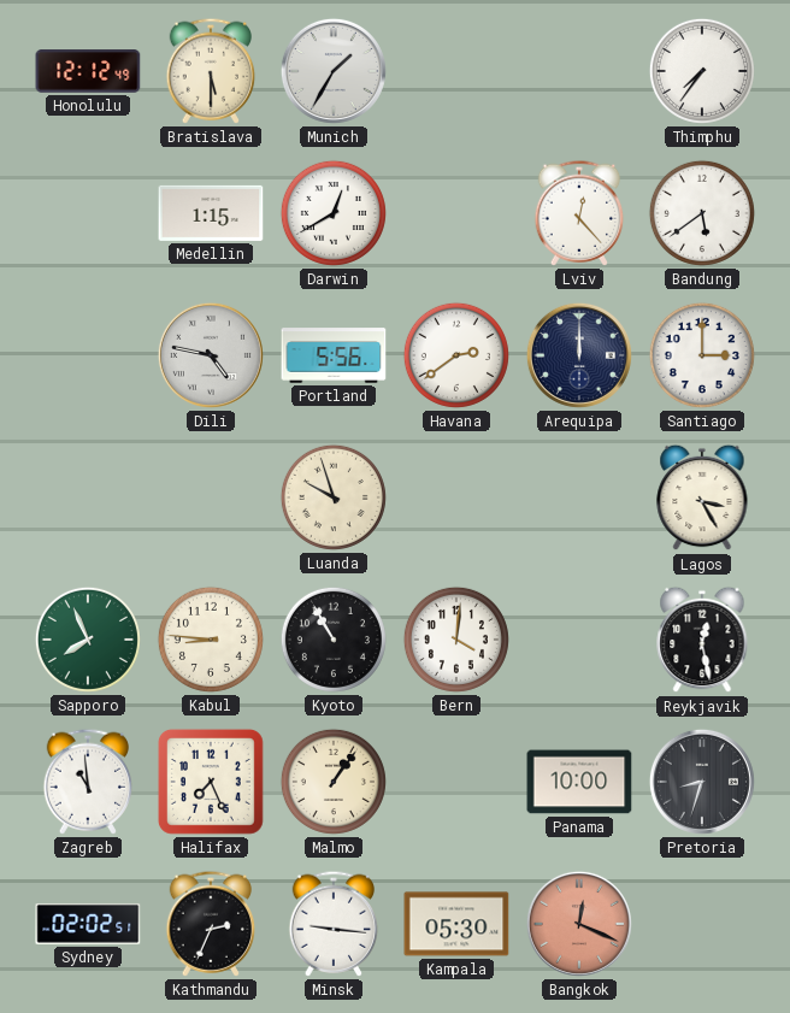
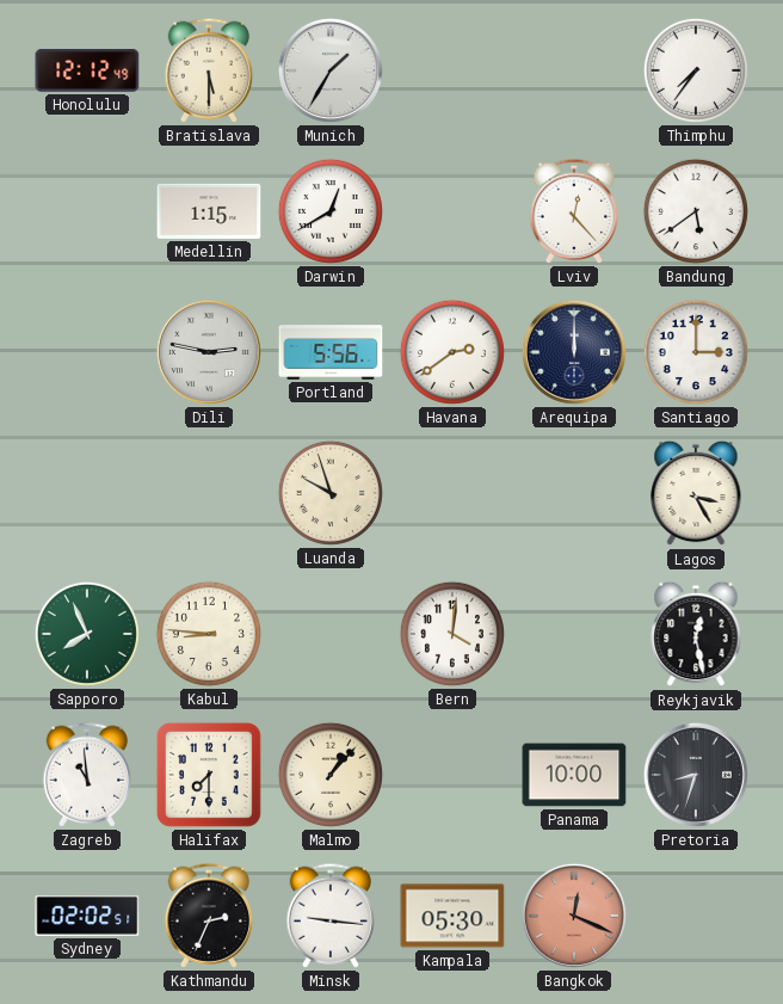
Dili: 4:47 -> 2:47 (209, 352)
Kyoto: 10:55 -> none (334, 640)
Halifax: 7:26 -> 7:30 (209, 775)
Malmo: 1:06 -> 1:07 (331, 775)
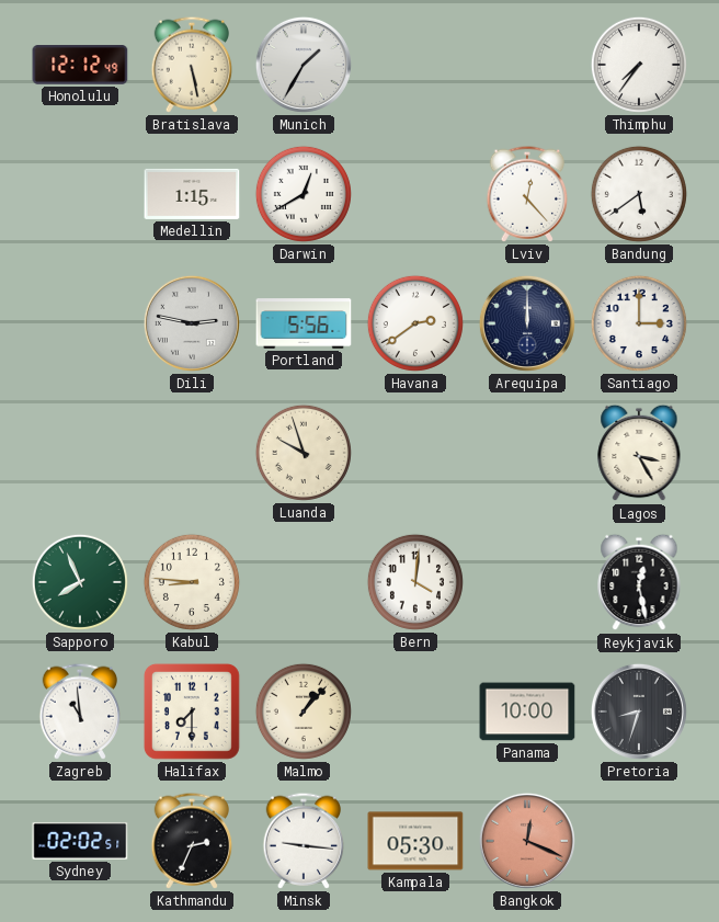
Bratislava: 5:30 -> 5:28 (192, 65)
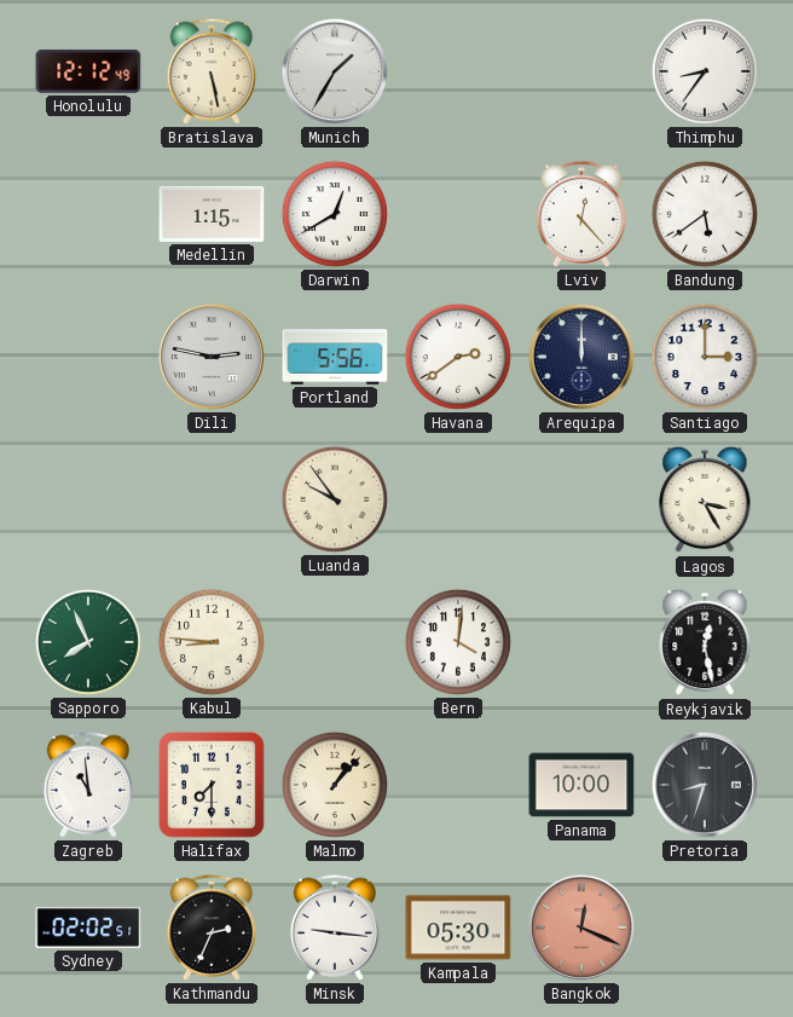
Thimphu: 7:36 -> 8:36 (705, 71)
Luanda: 9:57 -> 9:54 (335, 499)
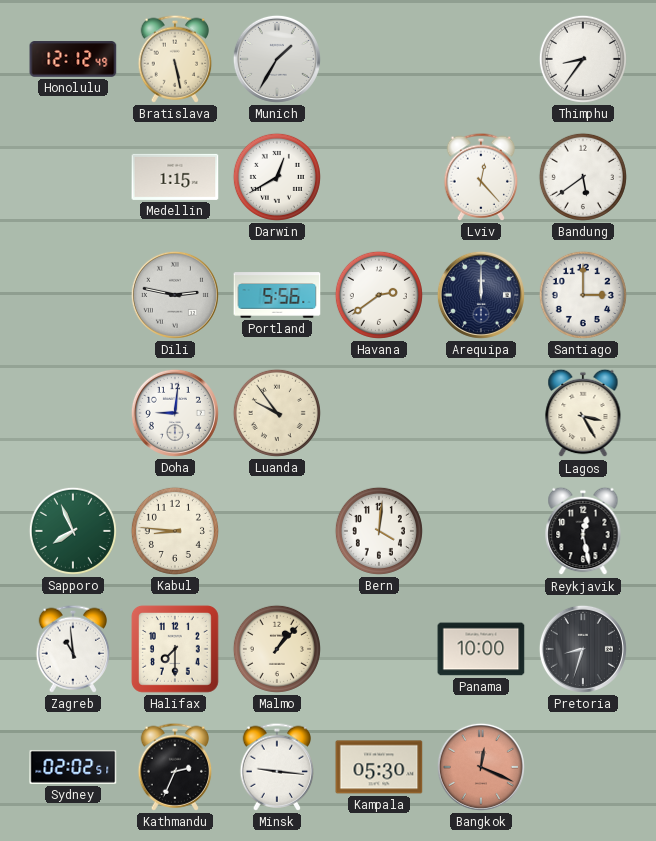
Doha: none -> 9:01 (175, 413)
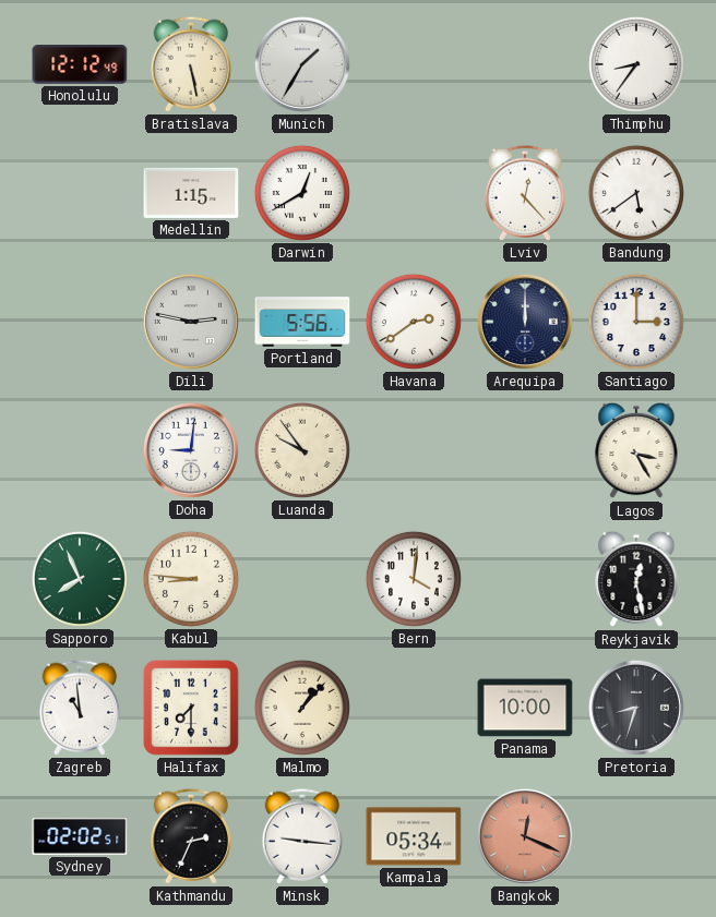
Kampala: 05:30 -> 05:34 (414, 836)
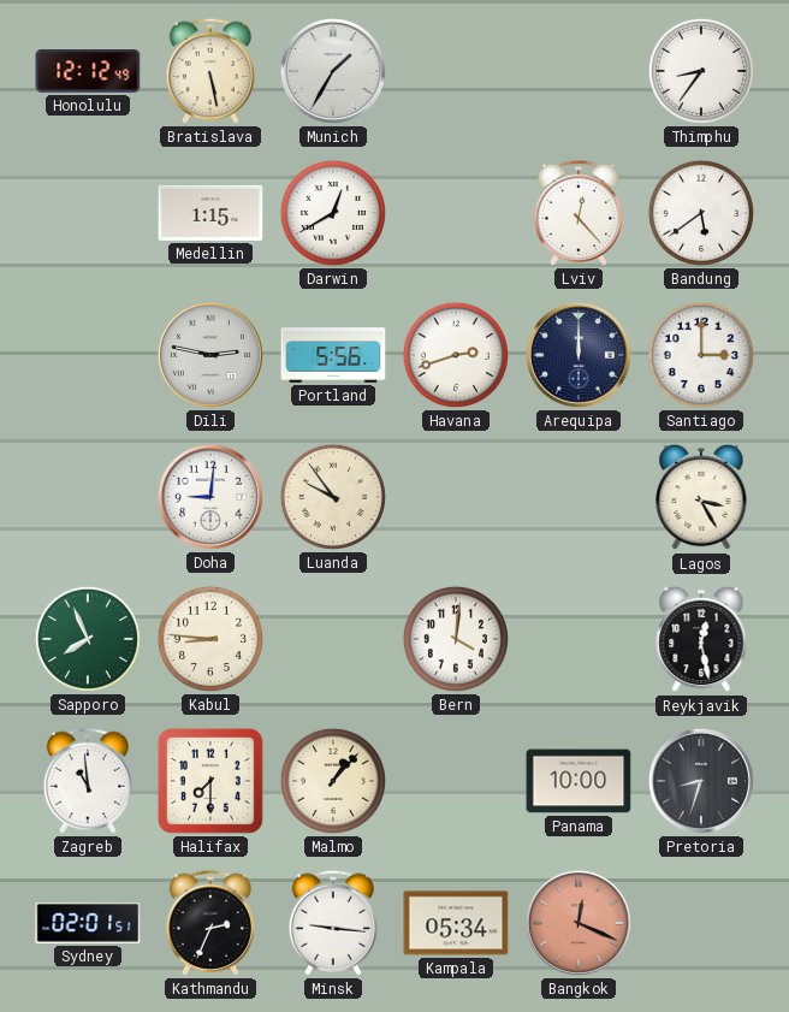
Havana: 2:39 -> 2:42 (456, 355)
Sydney: 02:02 -> 02:01 (88, 923)
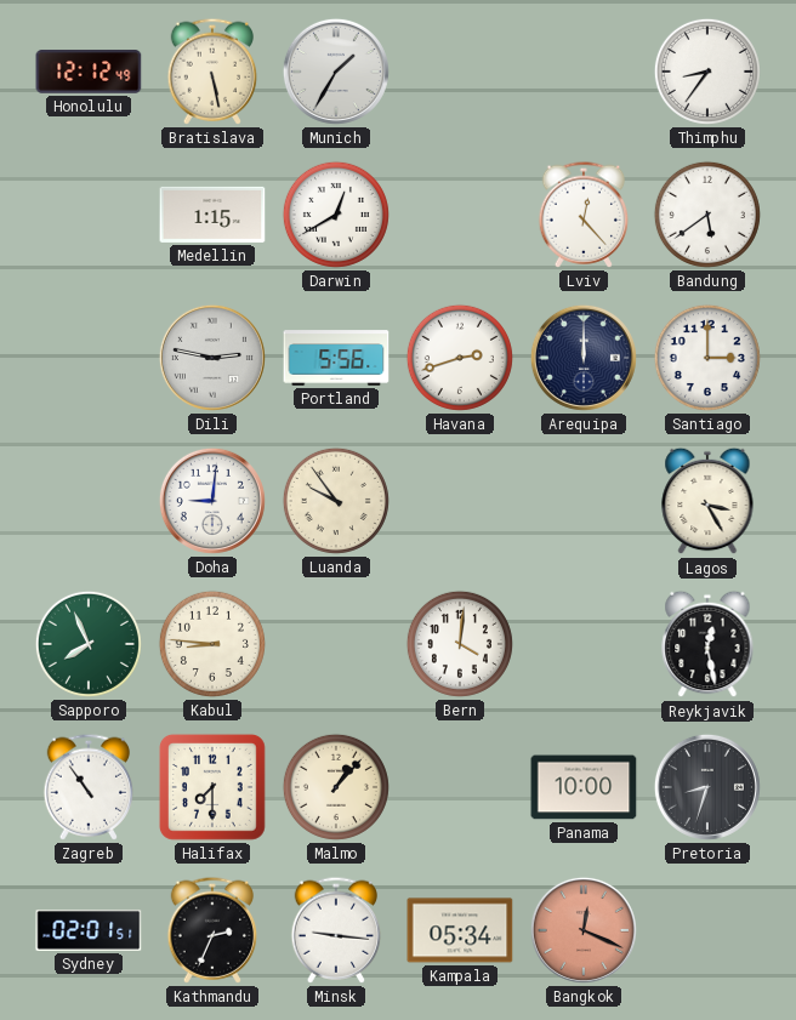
Zagreb: 10:59 -> 10:54 (89, 787)
